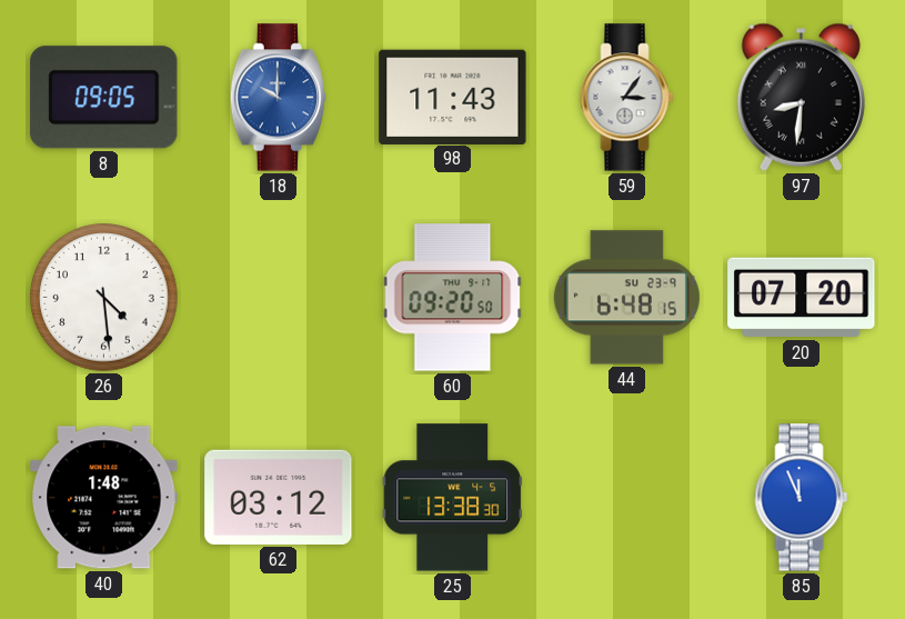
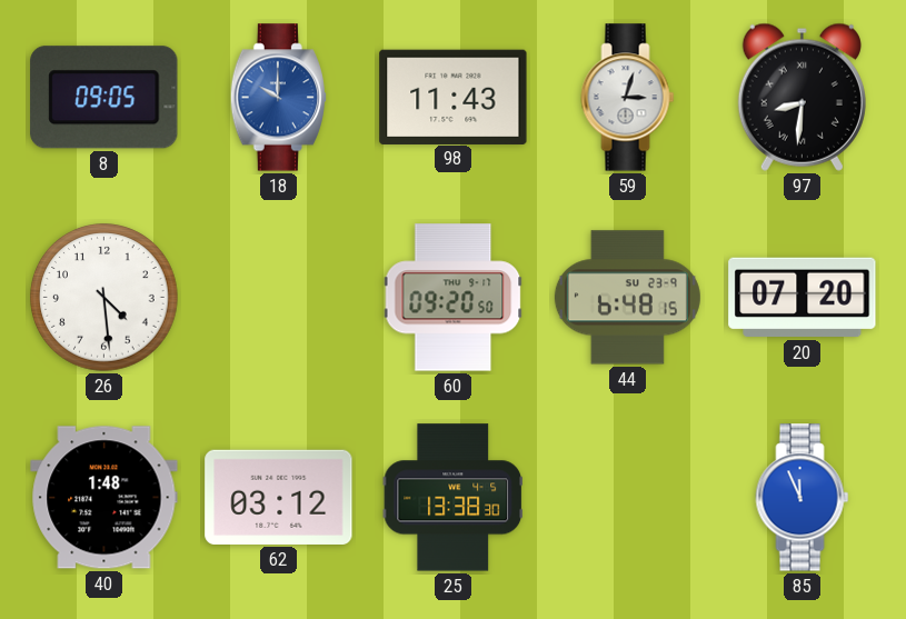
59: 3:06 -> 3:03 (628, 98)
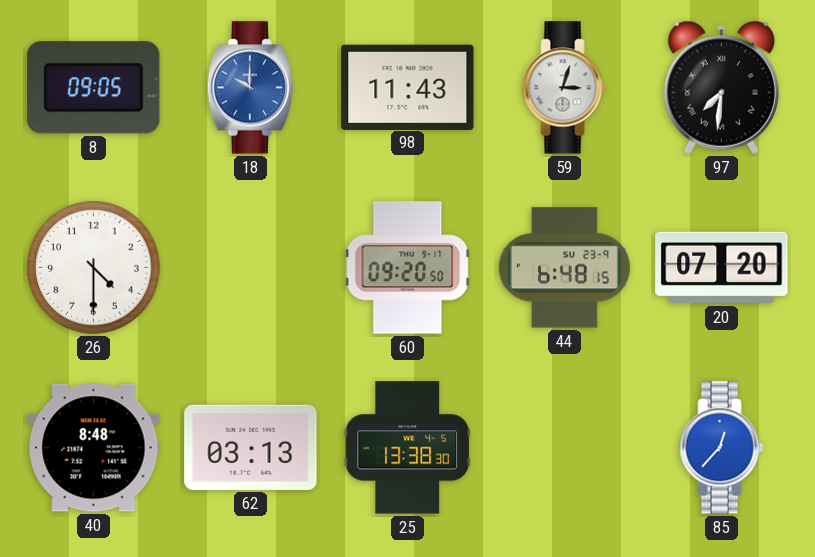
97: 8:31 -> 7:31 (721, 87)
26: 4:29 -> 4:30 (94, 268)
40: 1:48 -> 8:48 (94, 448)
62: 03:12 -> 03:13 (251, 447)
85: 11:56 -> 12:37 (722, 448)
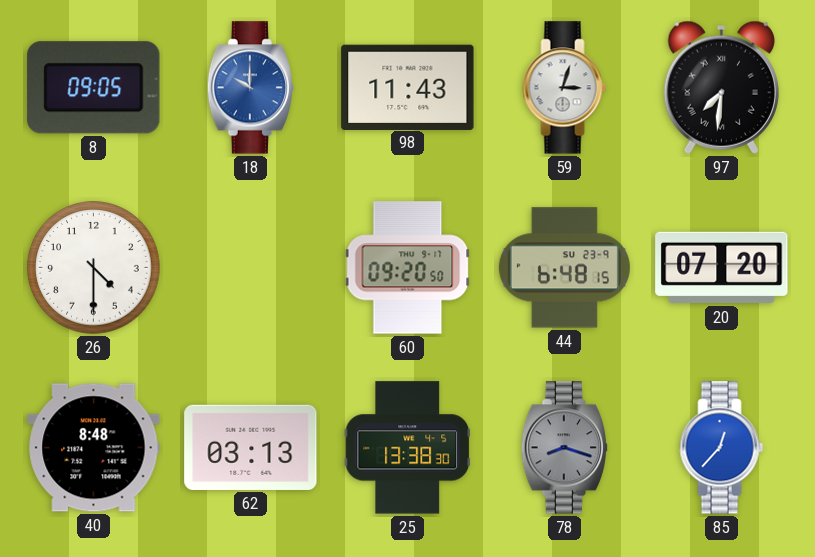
78: none -> 8:18 (564, 448)
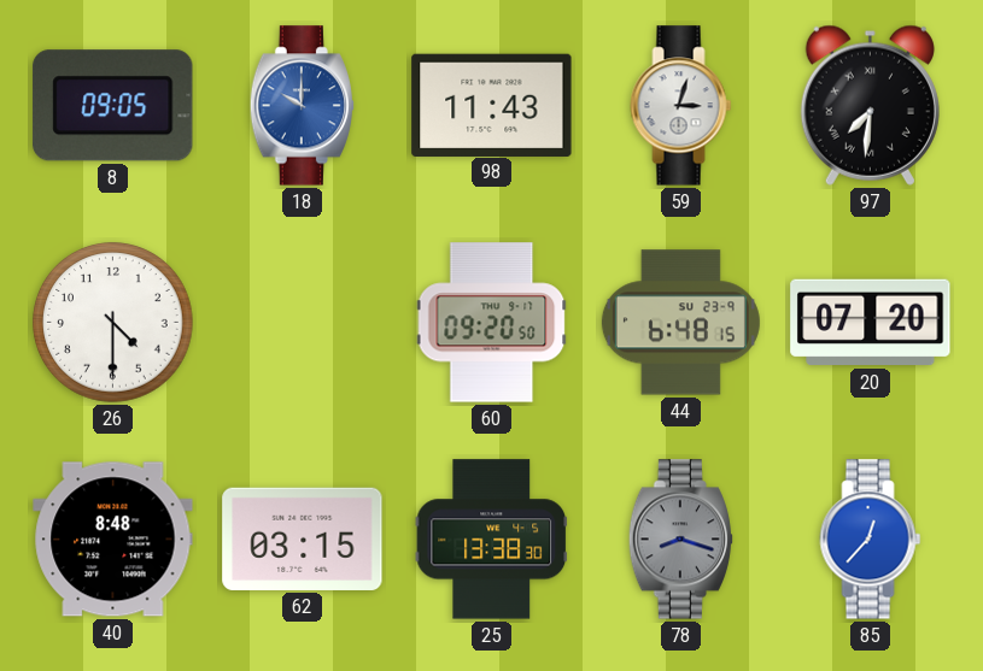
62: 03:13 -> 03:15 (303, 538)
